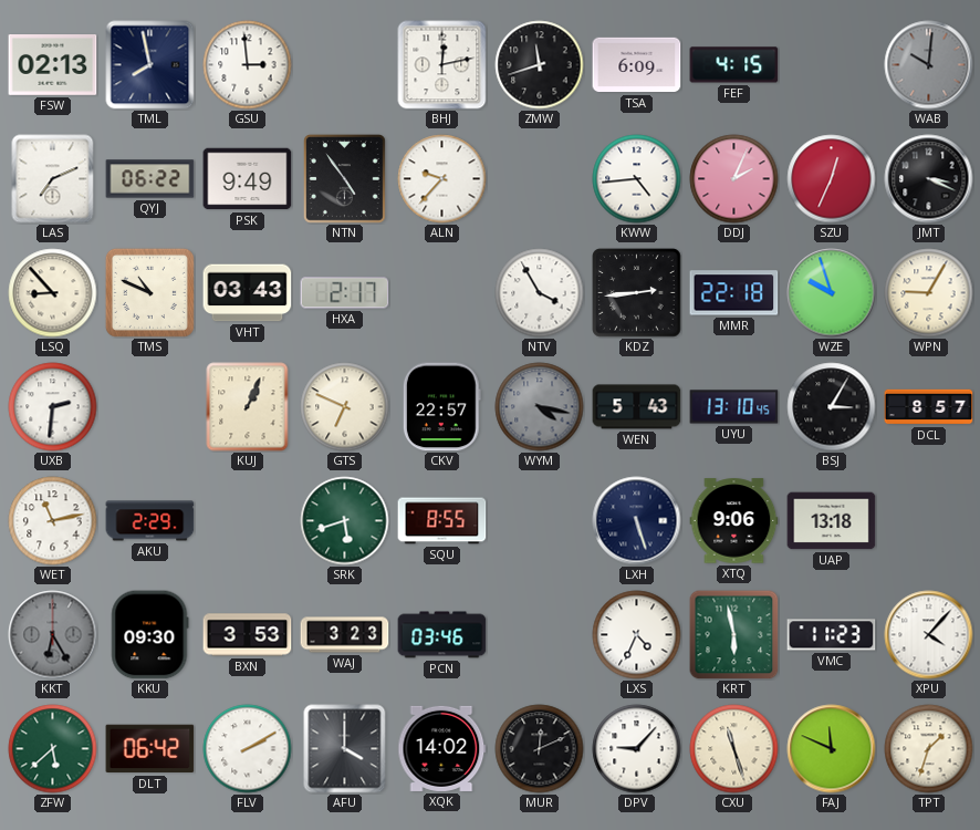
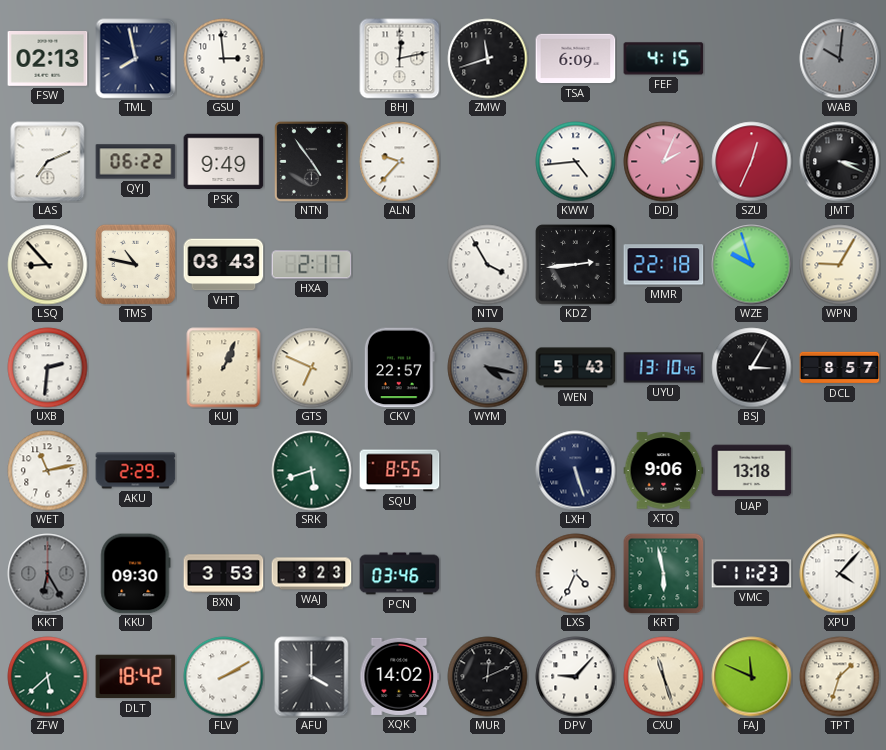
TMS: 10:49 -> 10:47 (135, 264)
DLT: 06:42 -> 18:42 (136, 677)
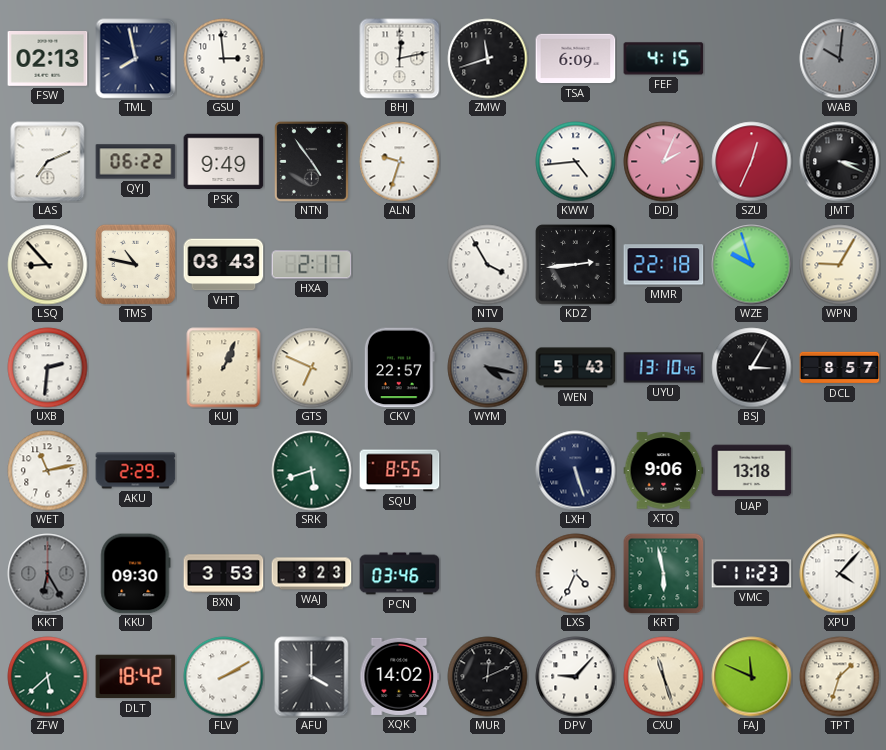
ALN: 9:37 -> 9:33 (400, 162)
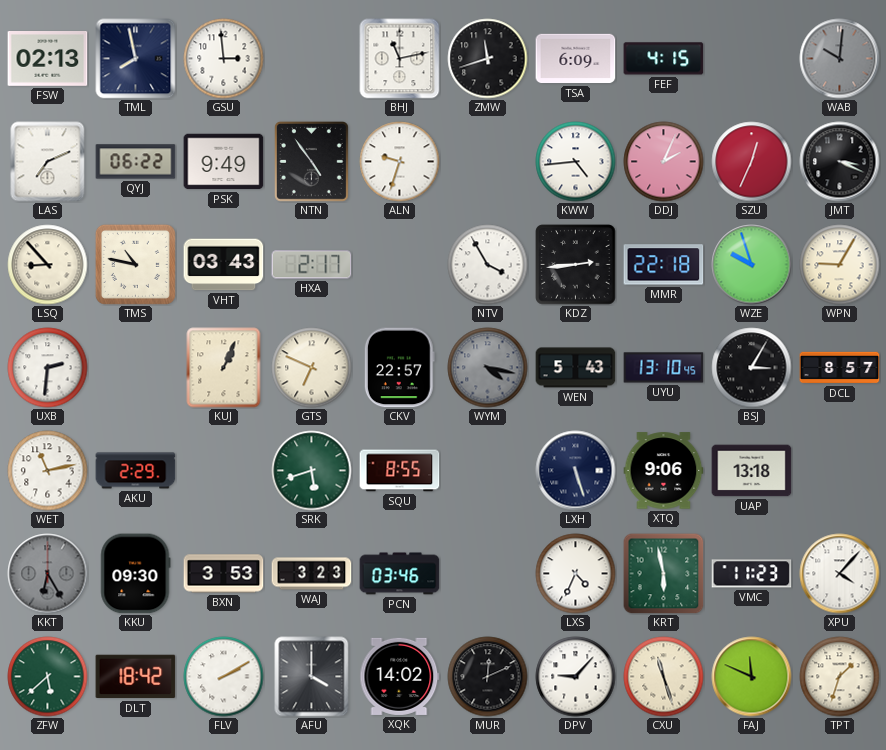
BHJ: 12:13 -> 11:13 (400, 59)
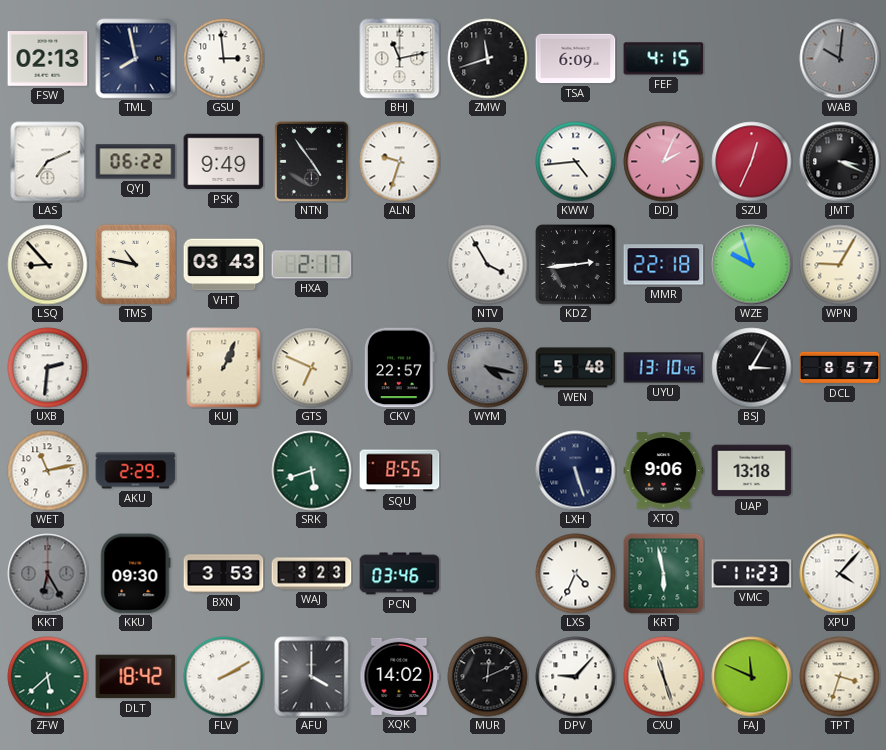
WEN: 5:43 -> 5:48 (576, 368)
TPT: 1:33 -> 3:33 (840, 677)
